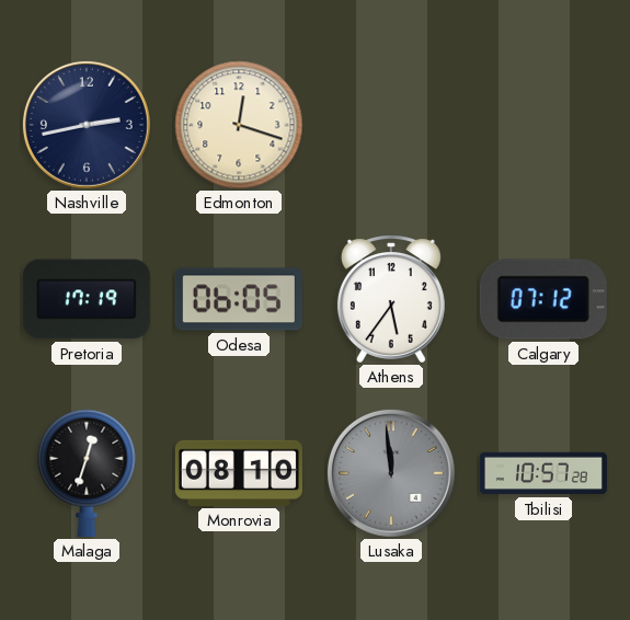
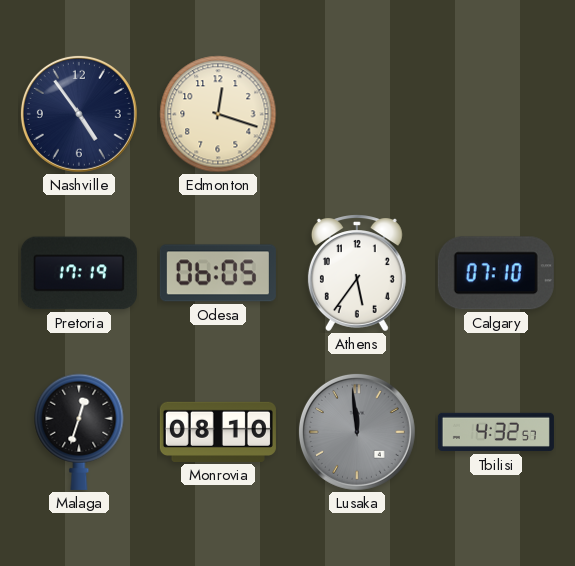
Nashville: 2:43 -> 4:54 (79, 114)
Calgary: 07:12 -> 07:10 (496, 273)
Tbilisi: 10:57 -> 4:32 (496, 432)
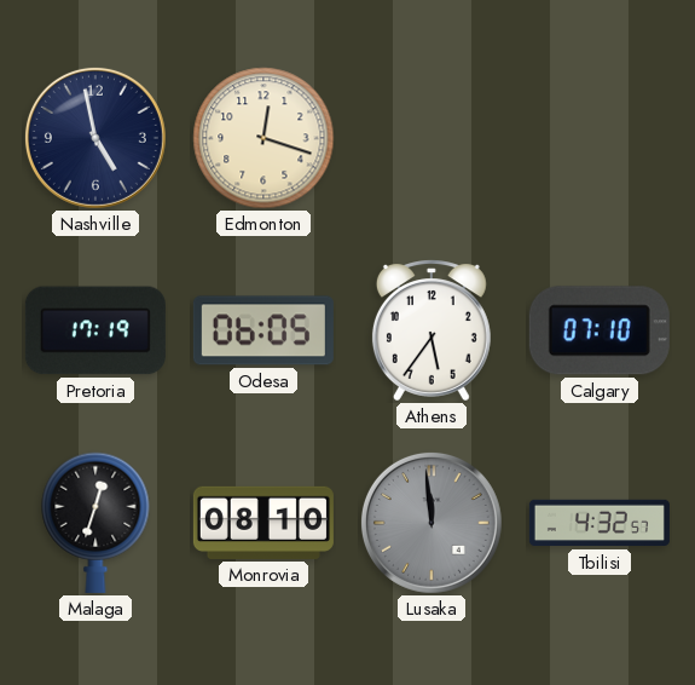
Nashville: 4:54 -> 4:58 (95, 138)
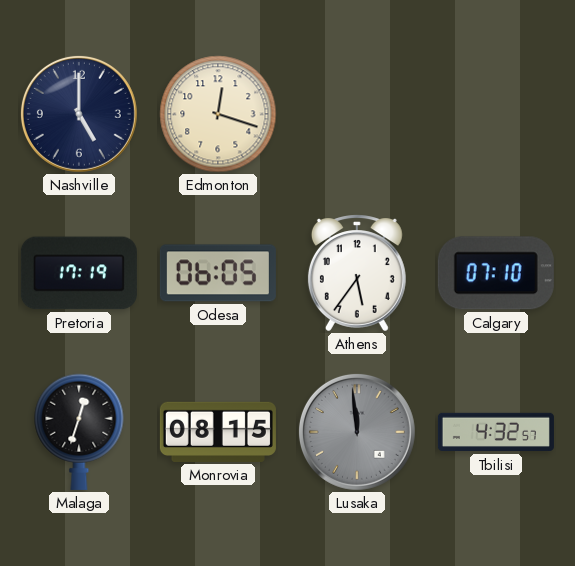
Nashville: 4:58 -> 5:00 (79, 114)
Monrovia: 08:10 -> 08:15 (218, 432)
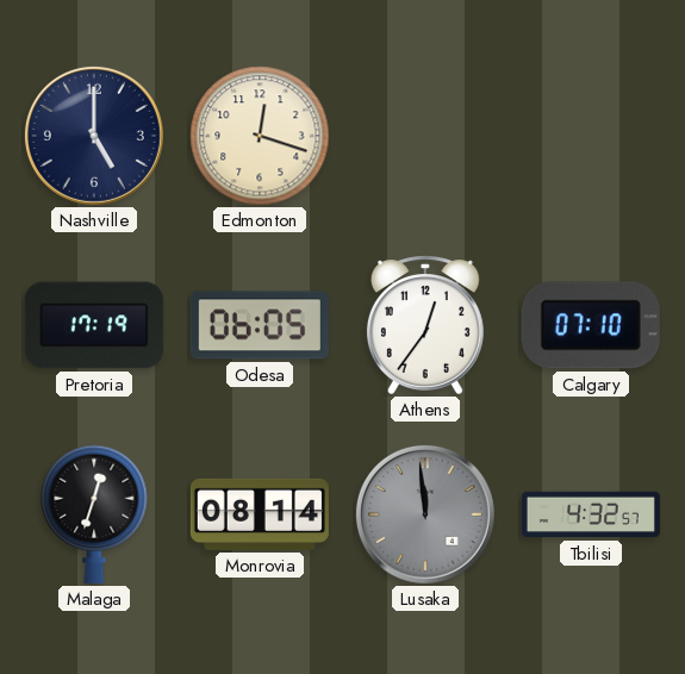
Athens: 5:36 -> 12:36 (425, 325)
Monrovia: 08:15 -> 08:14 (260, 514)
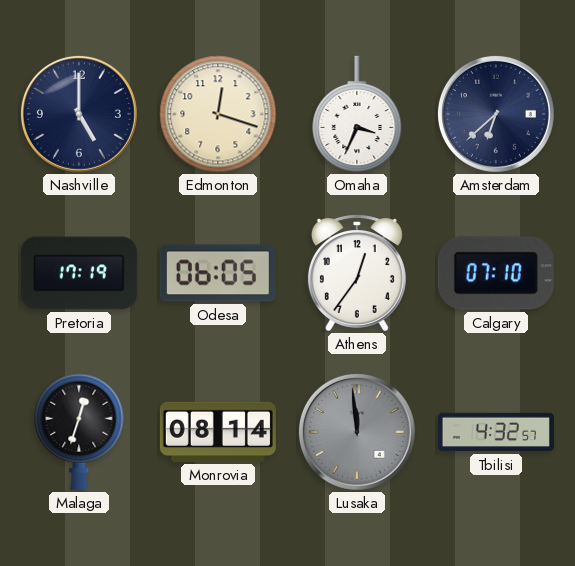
Omaha: none -> 3:34 (357, 114)
Amsterdam: none -> 6:38 (496, 114)
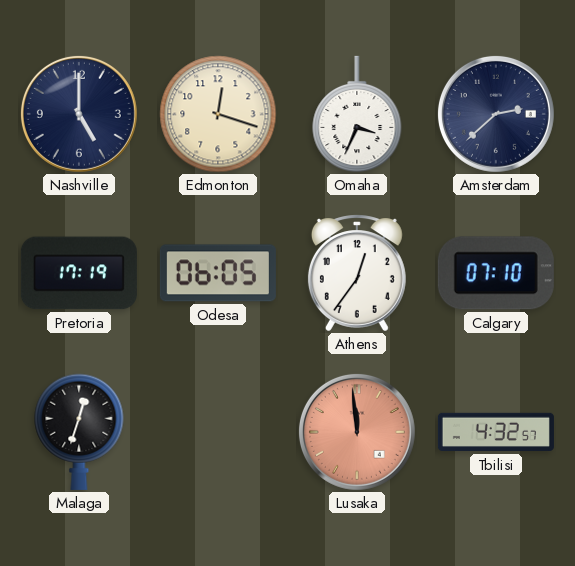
Amsterdam: 6:38 -> 2:38 (496, 114)
Monrovia: 08:14 -> none (218, 432)
Lusaka dial: grey -> salmon (357, 432)
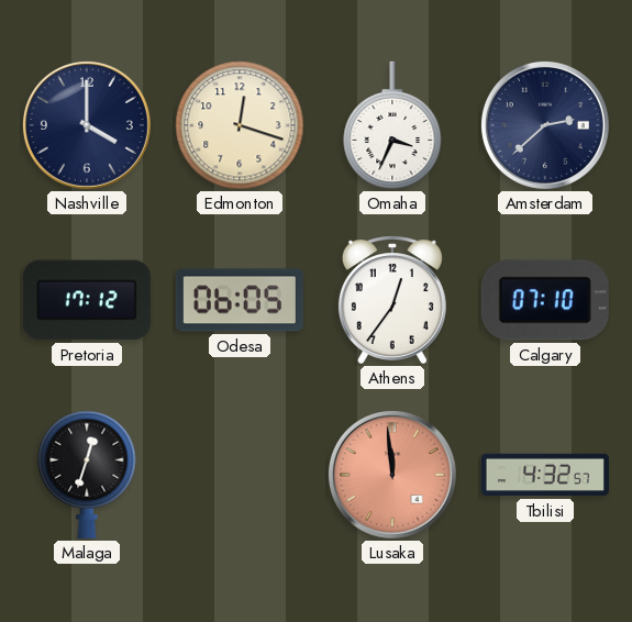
Nashville: 5:00 -> 4:00 (87, 125)
Pretoria: 17:19 -> 17:12 (87, 300)
